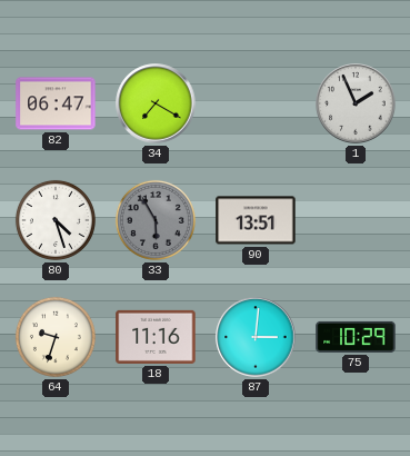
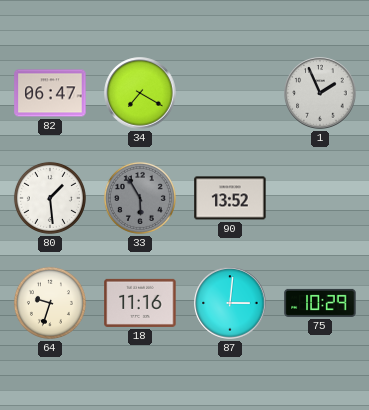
80: 4:27 -> 1:29 (50, 198)
90: 13:51 -> 13:52 (230, 198)
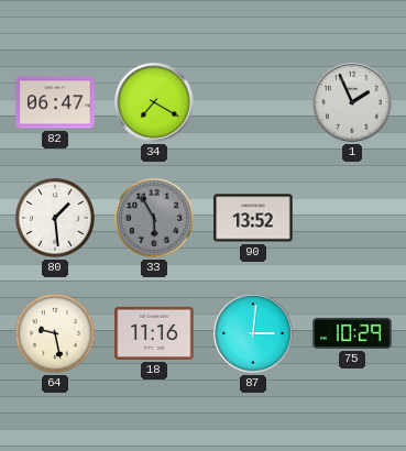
64: 9:33 -> 9:28 (55, 333)
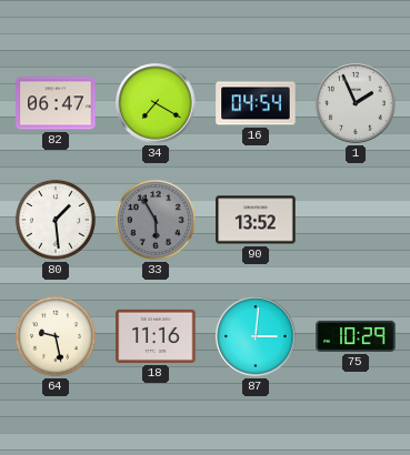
16: none -> 04:54 (256, 103)
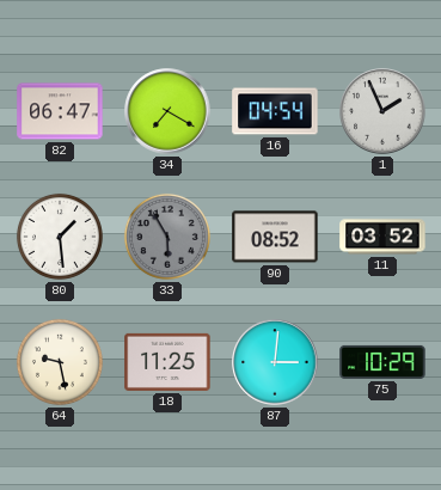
90: 13:52 -> 08:52 (275, 237)
11: none -> 03:52 (382, 237)
18: 11:16 -> 11:25 (167, 362)
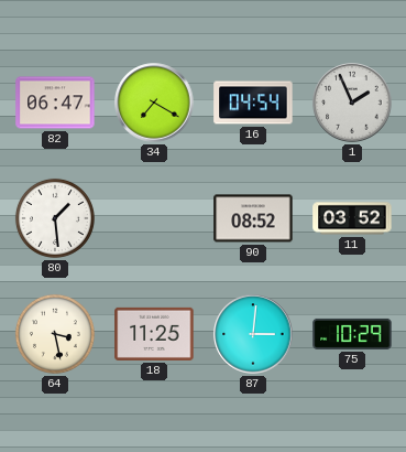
33: 5:55 -> none (167, 237)
64: 9:28 -> 3:28 (55, 334)
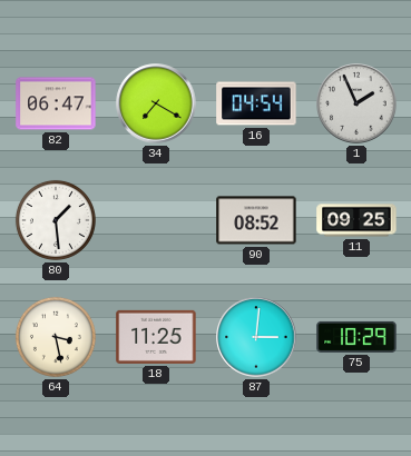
11: 03:52 -> 09:25 (356, 220)
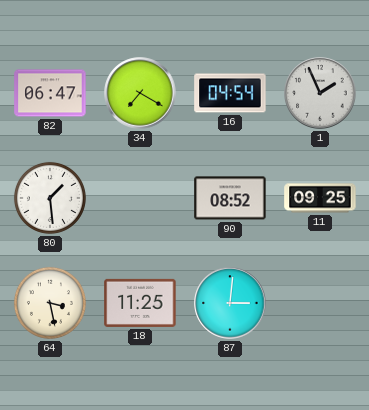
75: 10:29 -> none (356, 337)
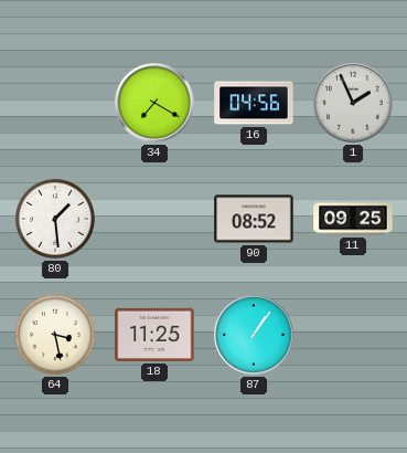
82: 06:47 -> none (50, 93)
16: 04:54 -> 04:56 (254, 103)
87: 3:01 -> 1:06 (254, 335)
